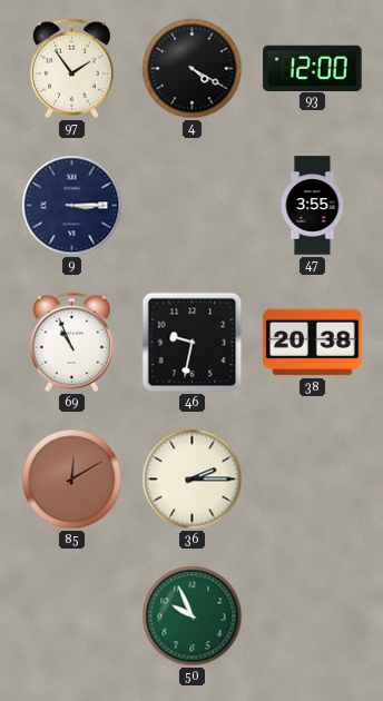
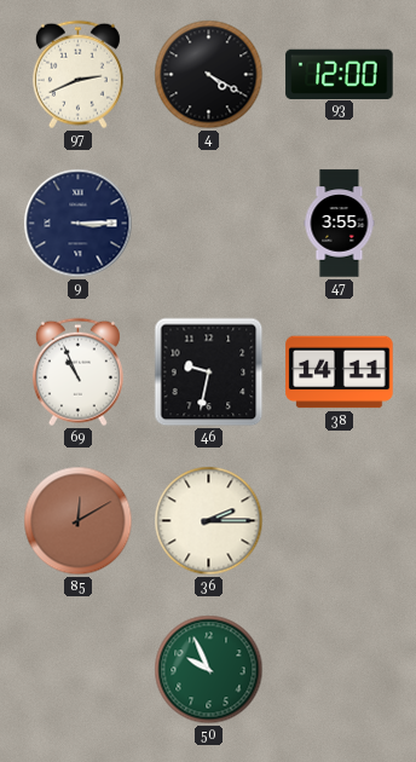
97: 1:54 -> 2:41 (77, 75)
38: 20:38 -> 14:11 (340, 373)
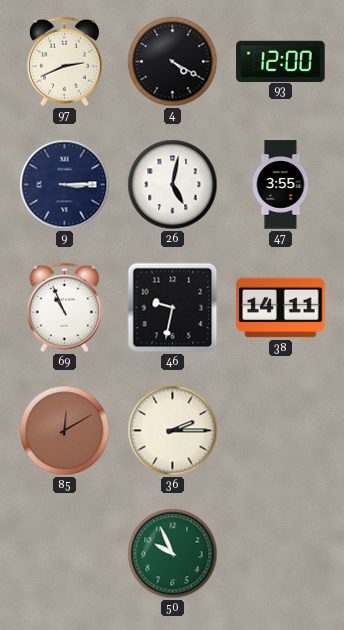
26: none -> 5:02 (173, 185)
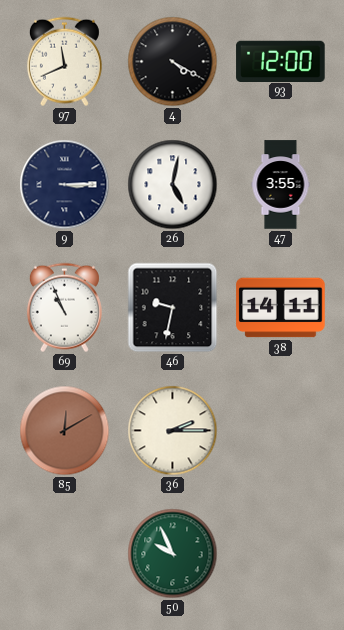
97: 2:41 -> 11:41 (64, 62)
